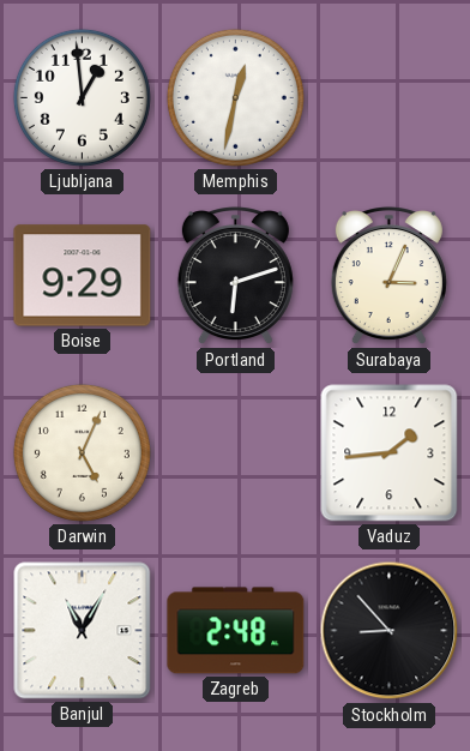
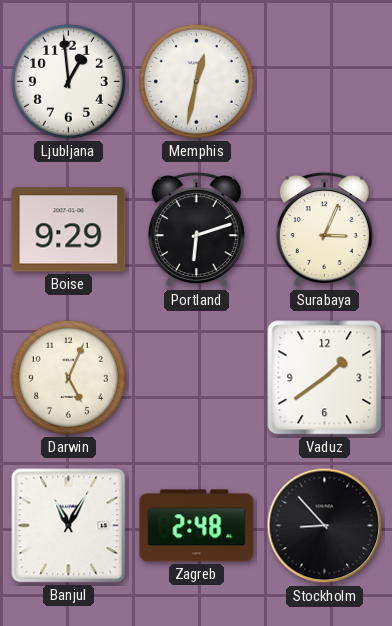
Vaduz: 1:44 -> 1:39 (325, 378)
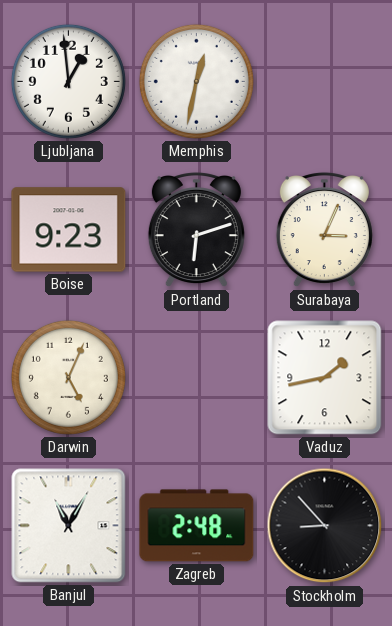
Boise: 9:29 -> 9:23 (69, 230)
Vaduz: 1:39 -> 1:43 (325, 378)
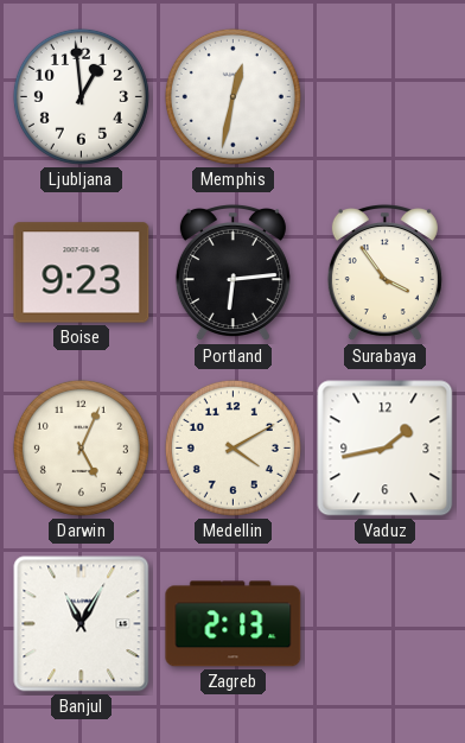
Portland: 6:12 -> 6:14 (232, 274)
Surabaya: 3:04 -> 3:54 (384, 274)
Medellin: none -> 4:10 (232, 447)
Zagreb: 2:48 -> 2:13 (234, 624)
Stockholm: 8:53 -> none (325, 526)
